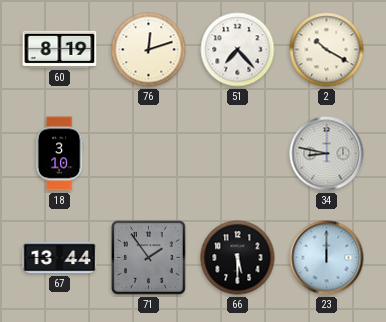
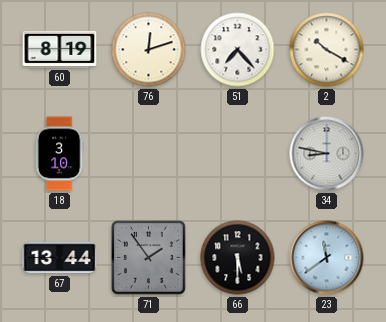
23: 12:00 -> 11:39 (327, 258)
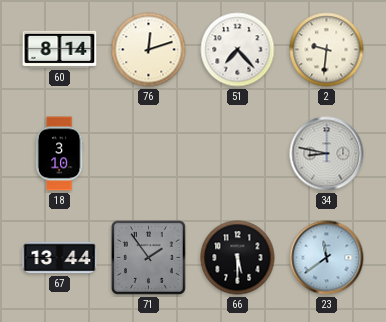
60: 8:19 -> 8:14 (60, 49)
2: 10:20 -> 9:31 (327, 50)
